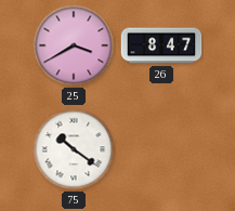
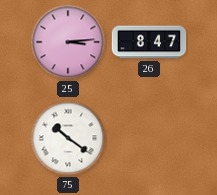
25: 3:40 -> 3:14 (68, 42)
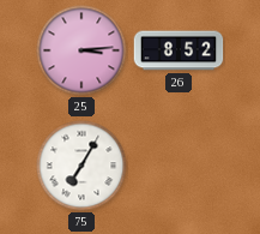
26: 8:47 -> 8:52 (179, 50)
75: 10:21 -> 7:05 (81, 166)
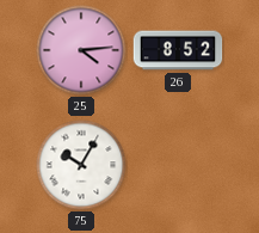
25: 3:14 -> 4:14 (81, 50)
75: 7:05 -> 10:05 (81, 165)
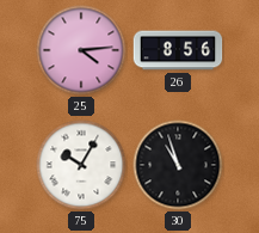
26: 8:52 -> 8:56 (178, 50)
30: none -> 10:57 (178, 165)
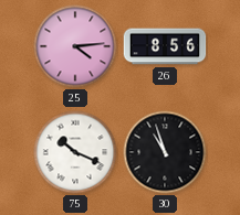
75: 10:05 -> 10:19 (75, 152)
